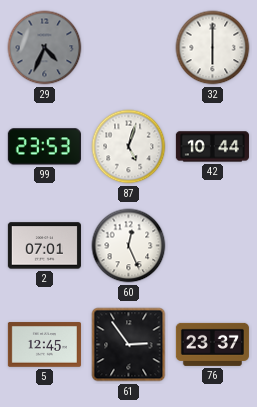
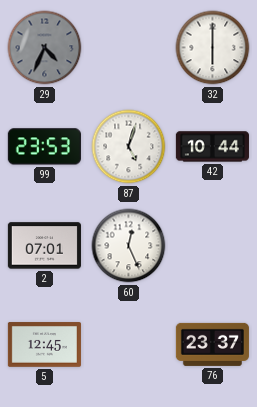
61: 2:54 -> none (129, 345)
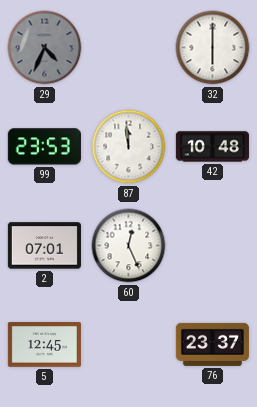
87: 5:03 -> 11:59 (129, 147)
42: 10:44 -> 10:48 (212, 147)
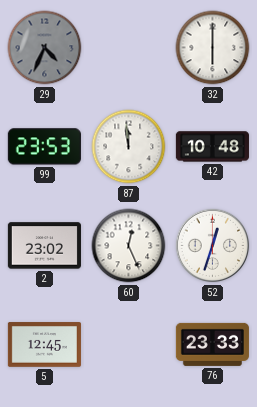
2: 07:01 -> 23:02 (44, 246)
52: none -> 12:33 (213, 246)
76: 23:37 -> 23:33 (212, 344)
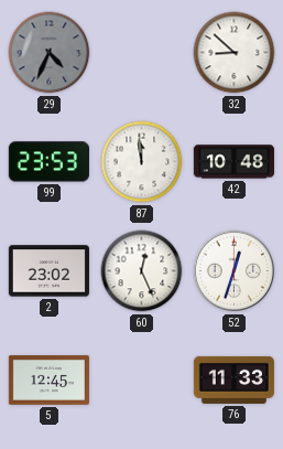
32: 6:00 -> 8:52 (235, 53)
76: 23:33 -> 11:33 (233, 379)
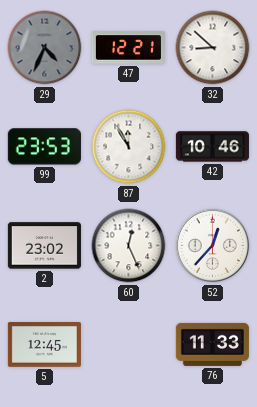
47: none -> 12:21 (128, 48)
87: 11:59 -> 11:55 (129, 147)
42: 10:48 -> 10:46 (212, 147)
52: 12:33 -> 12:37 (213, 246)
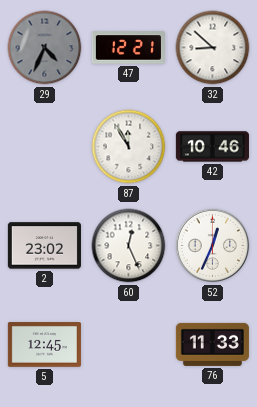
99: 23:53 -> none (44, 147)
52: 12:37 -> 12:34 (213, 246)
